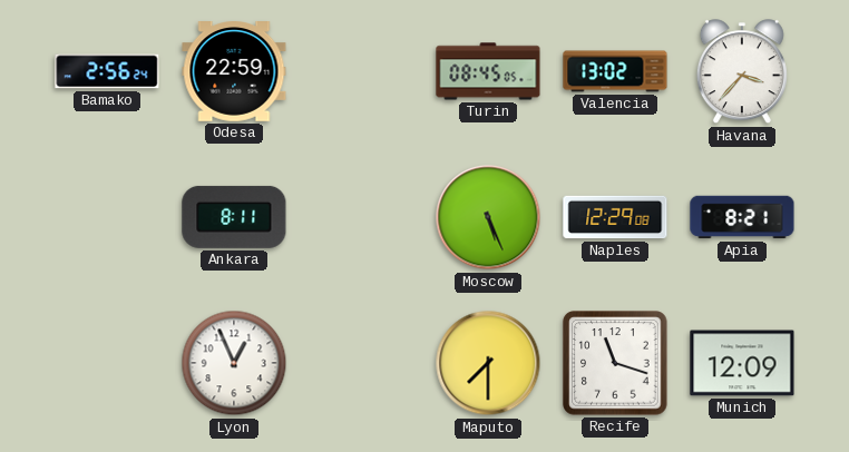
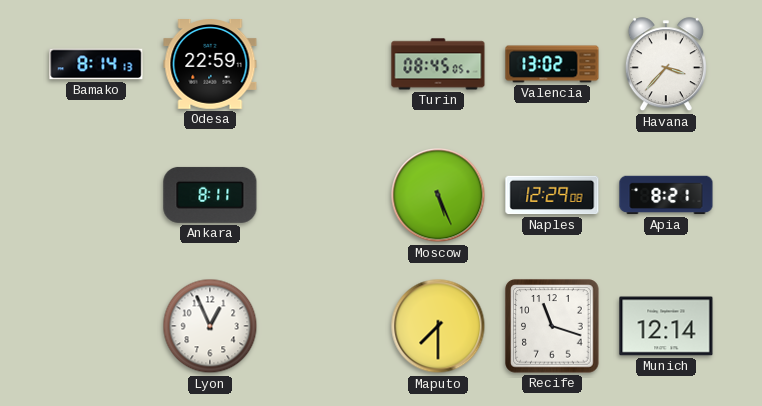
Bamako: 2:56 -> 8:14 (96, 64)
Munich: 12:09 -> 12:14 (666, 326)
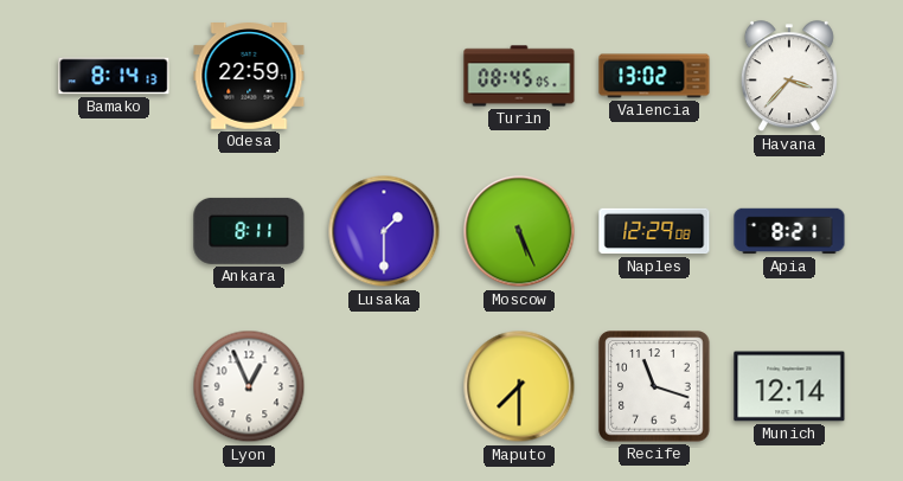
Lusaka: none -> 1:30 (384, 231)
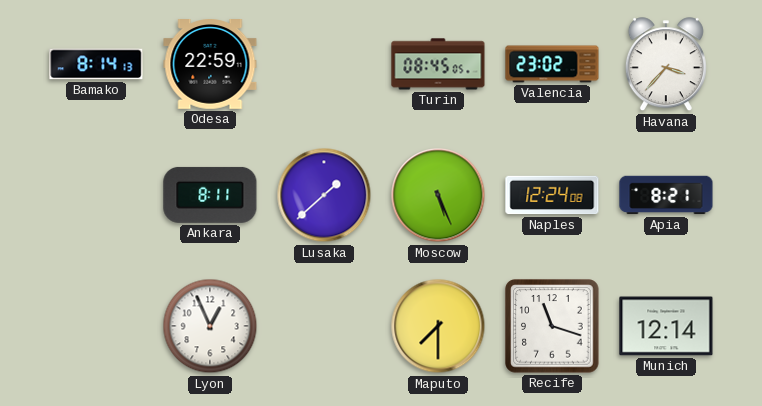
Valencia: 13:02 -> 23:02 (552, 64)
Lusaka: 1:30 -> 1:38 (324, 195)
Naples: 12:29 -> 12:24 (552, 195)
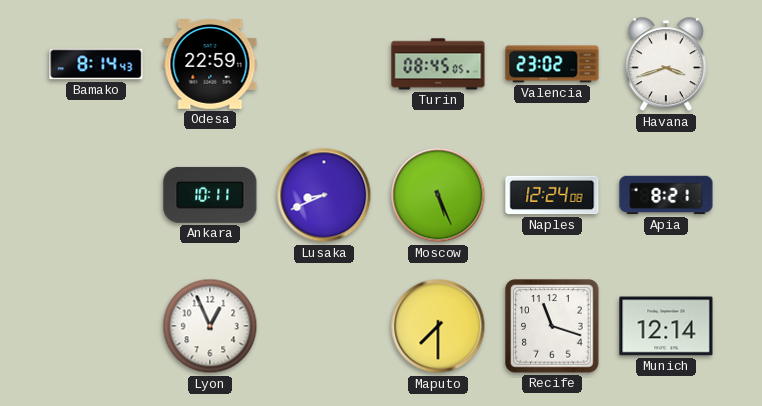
Bamako: 8:14:13 -> 8:14:43 (96, 64)
Havana: 3:37 -> 3:42 (666, 65)
Ankara: 8:11 -> 10:11 (210, 195)
Lusaka: 1:38 -> 8:41 (324, 195)
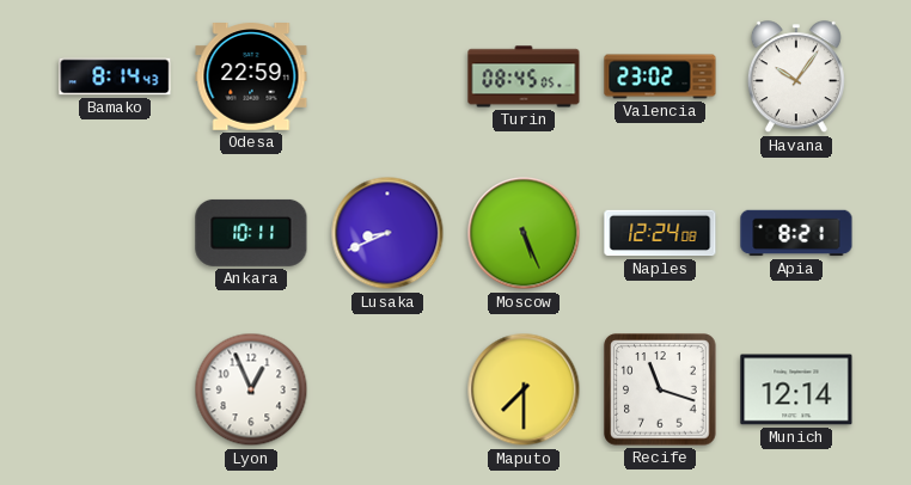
Havana: 3:42 -> 10:06 (796, 78)
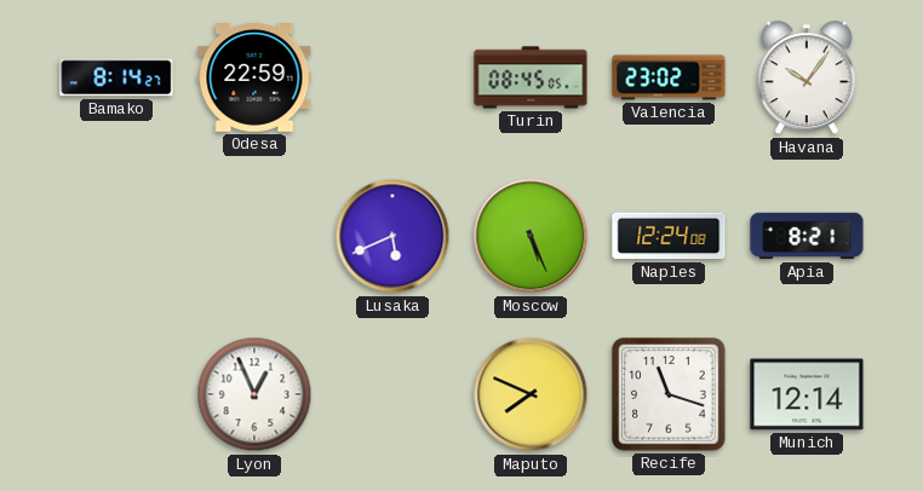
Bamako: 8:14:43 -> 8:14:27 (116, 77)
Ankara: 10:11 -> none (251, 233)
Lusaka: 8:41 -> 5:41 (392, 236)
Maputo: 7:30 -> 7:49 (531, 394)
